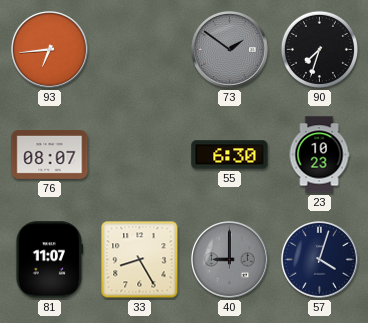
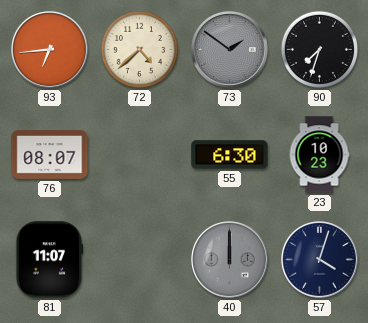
72: none -> 4:38 (139, 49)
33: 8:25 -> none (140, 260)
40: 9:00 -> 12:00 (230, 260)
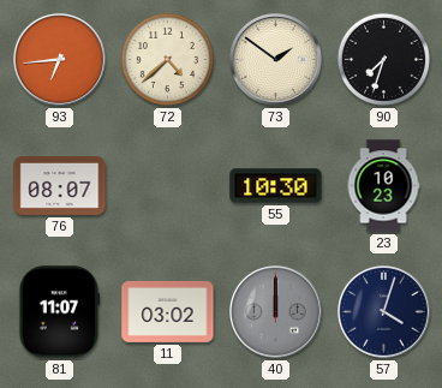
73 dial: grey -> cream (276, 60)
55: 6:30 -> 10:30 (276, 186)
11: none -> 03:02 (168, 311)
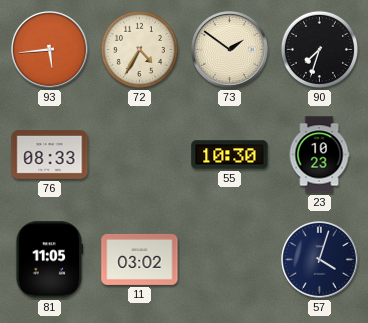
93: 6:44 -> 5:44 (50, 50)
72: 4:38 -> 4:35 (139, 49)
76: 08:07 -> 08:33 (50, 154)
81: 11:07 -> 11:05 (50, 260)
40: 12:00 -> none (276, 312)
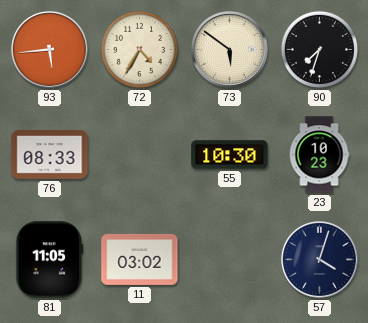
73: 1:51 -> 5:51 (230, 50)
